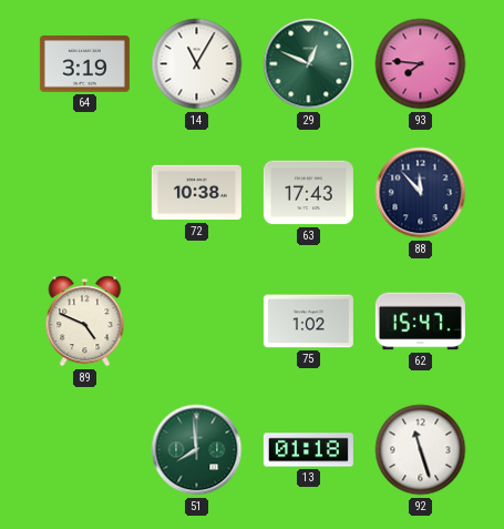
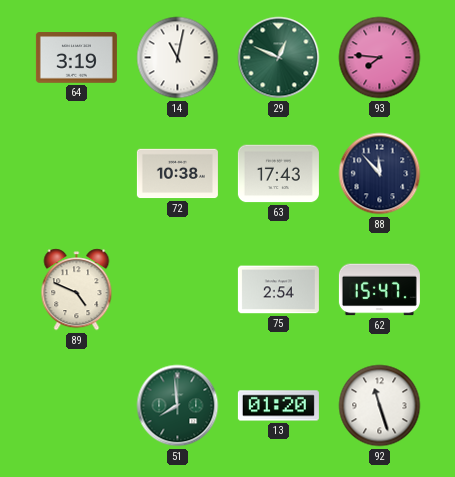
14: 11:05 -> 11:02 (178, 58)
75: 1:02 -> 2:54 (278, 290)
13: 01:18 -> 01:20 (278, 406)
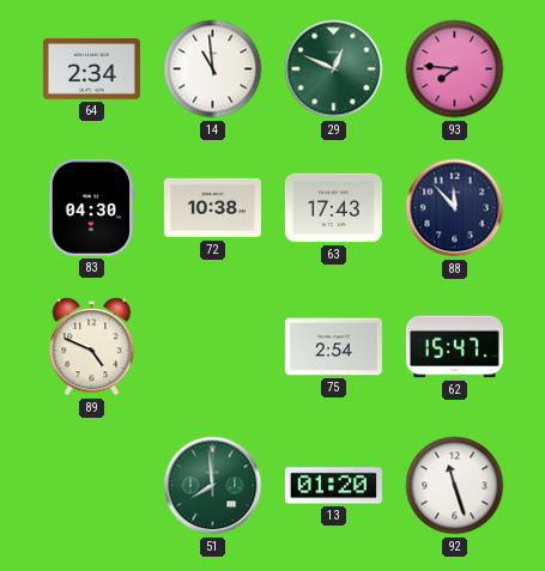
64: 3:19 -> 2:34 (91, 69)
14: 11:02 -> 10:59 (213, 69)
83: none -> 04:30 (92, 207)
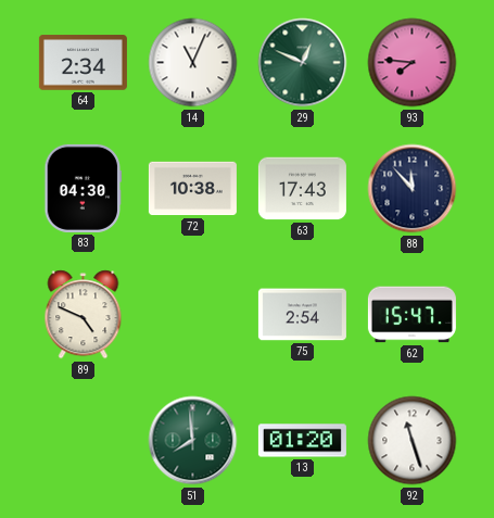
14: 10:59 -> 11:04 (193, 63)
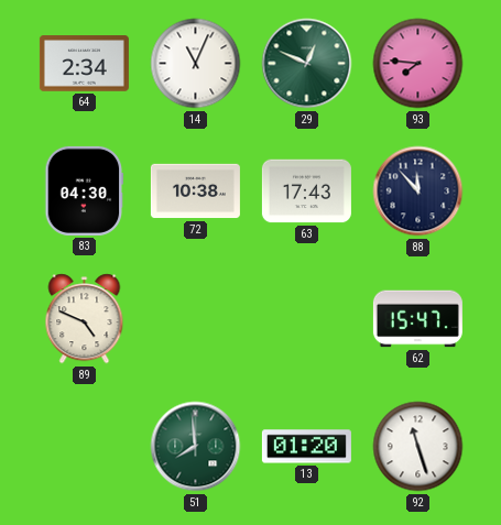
75: 2:54 -> none (302, 315)
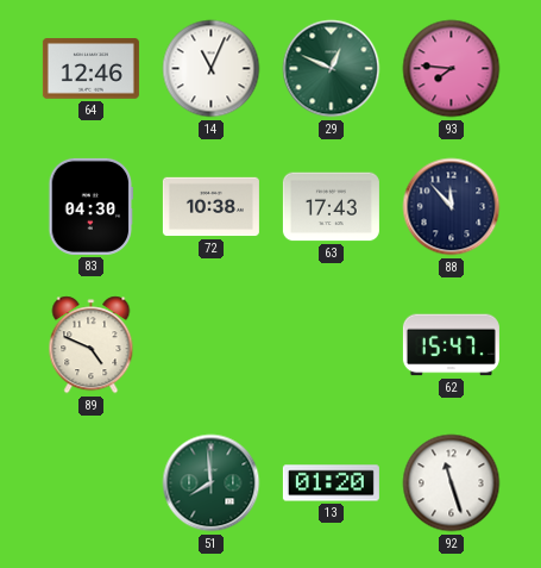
64: 2:34 -> 12:46 (90, 69)
